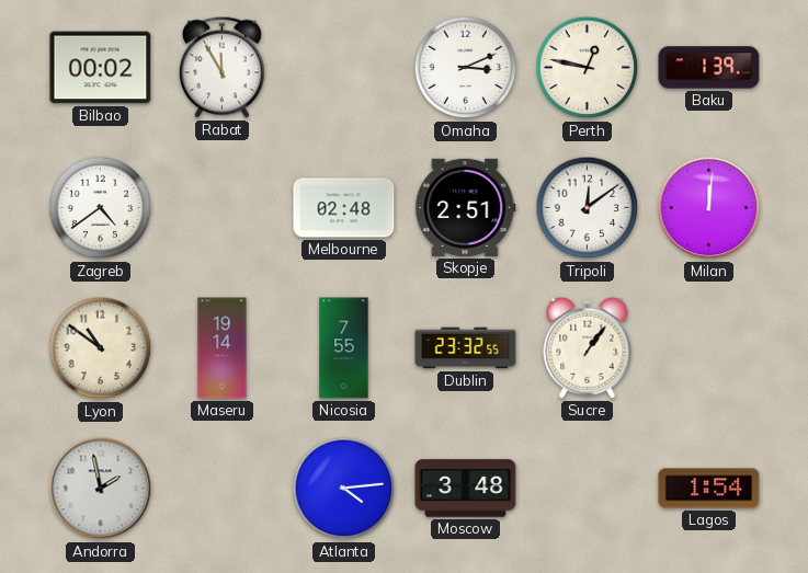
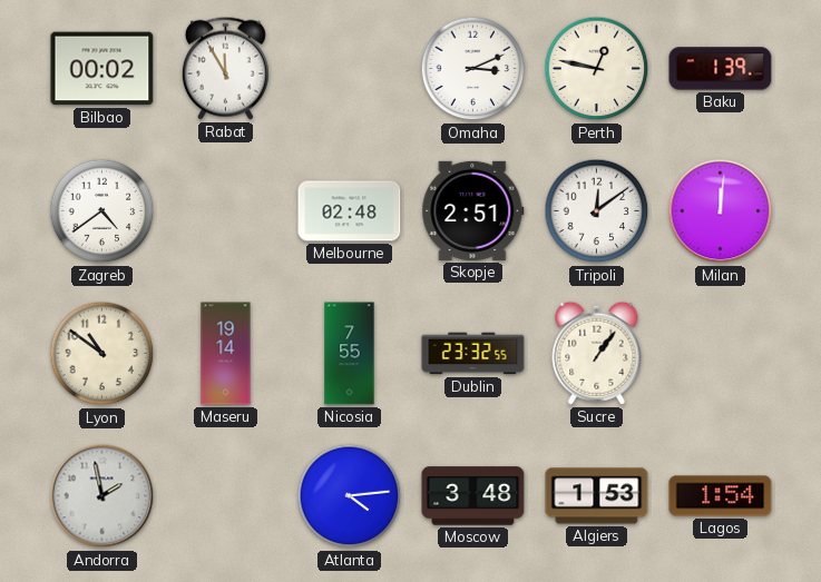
Algiers: none -> 1:53 (597, 496)
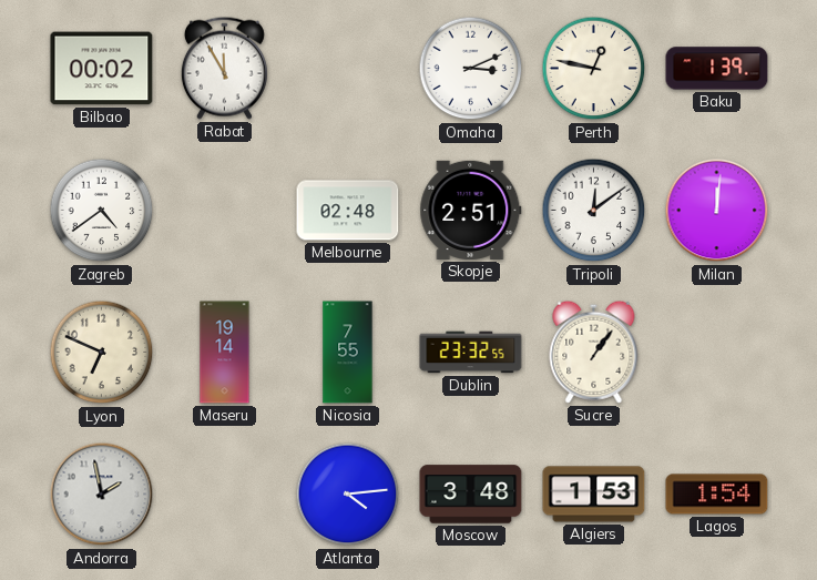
Lyon: 10:51 -> 6:49 (102, 353)
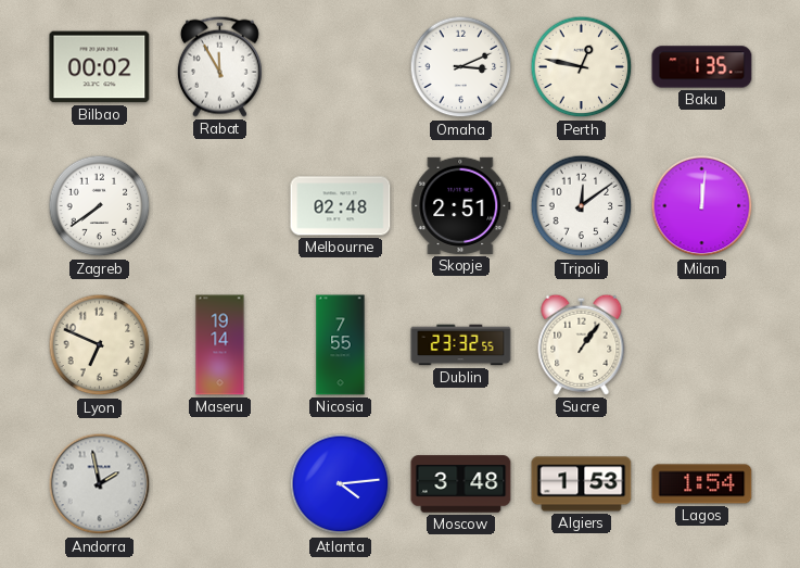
Baku: 1:39 -> 1:35 (702, 67)
Zagreb: 4:39 -> 7:39 (100, 206)
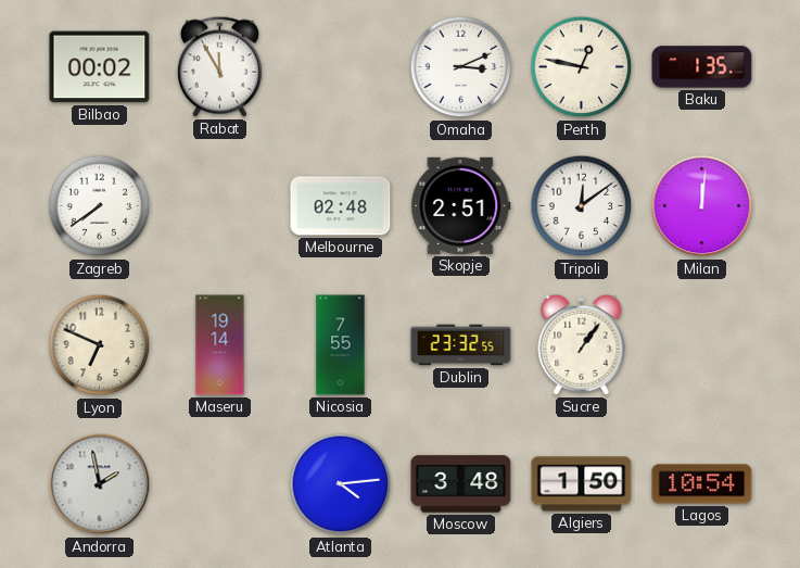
Algiers: 1:53 -> 1:50 (582, 484)
Lagos: 1:54 -> 10:54 (702, 484)
